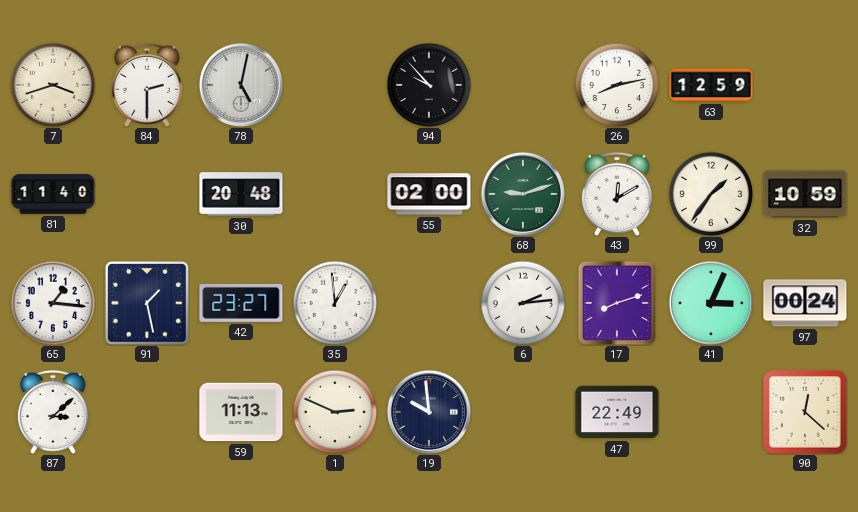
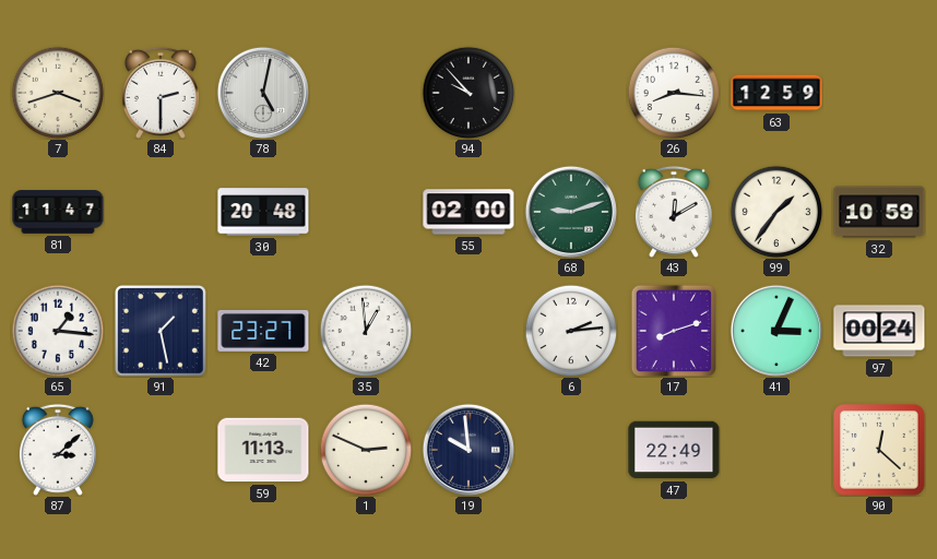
26: 8:13 -> 8:16 (674, 93)
81: 11:40 -> 11:47 (58, 212)
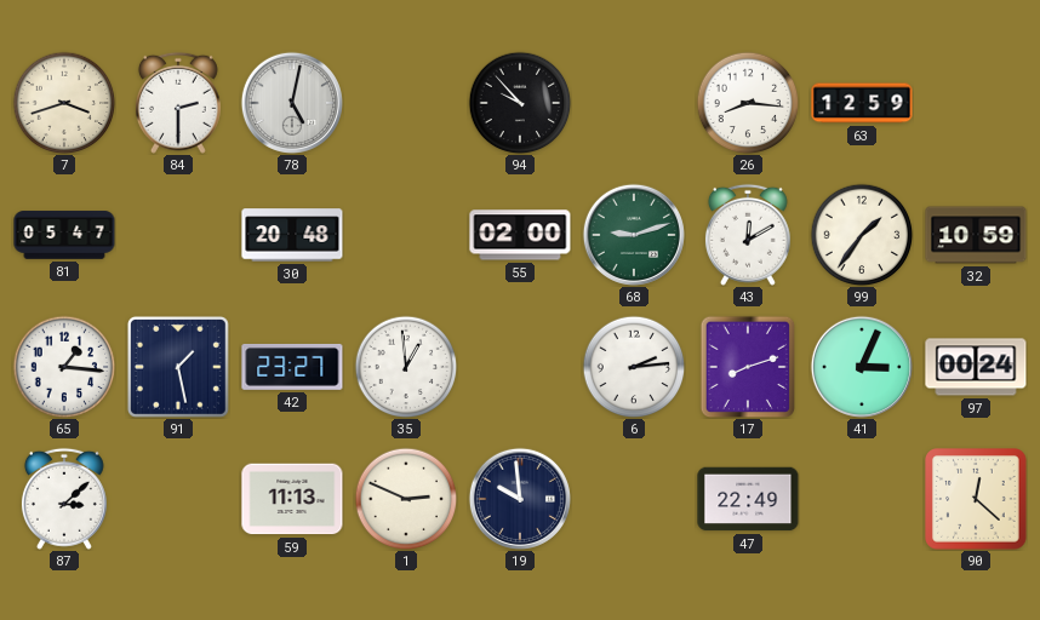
81: 11:47 -> 05:47 (64, 235)
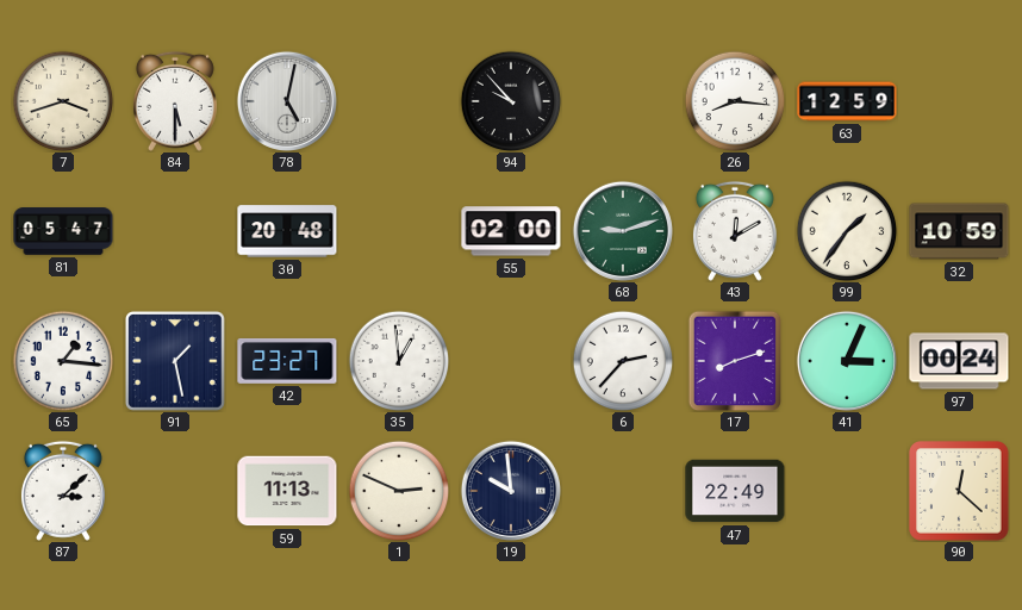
84: 2:30 -> 5:30 (175, 101)
6: 2:14 -> 2:37 (623, 361)
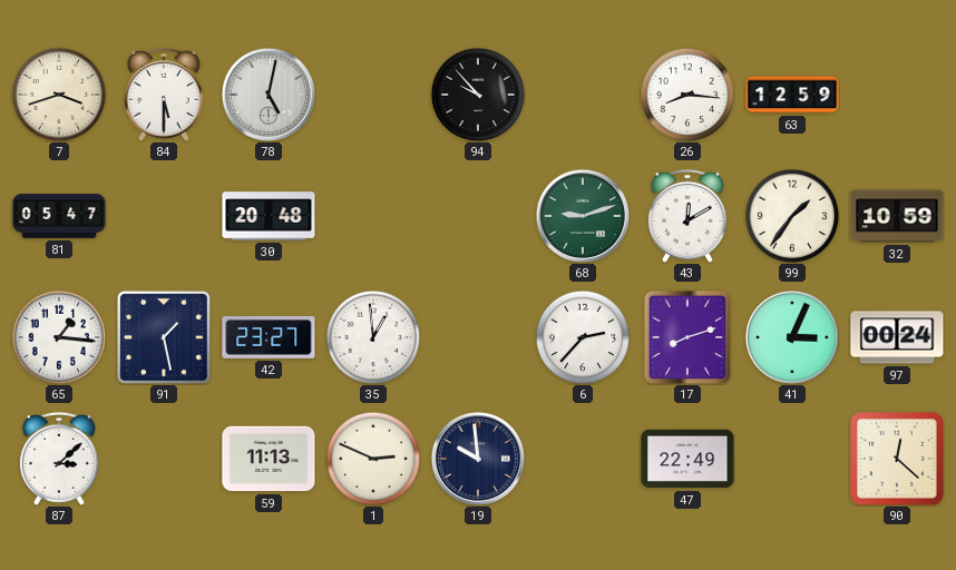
55: 02:00 -> none (511, 231)
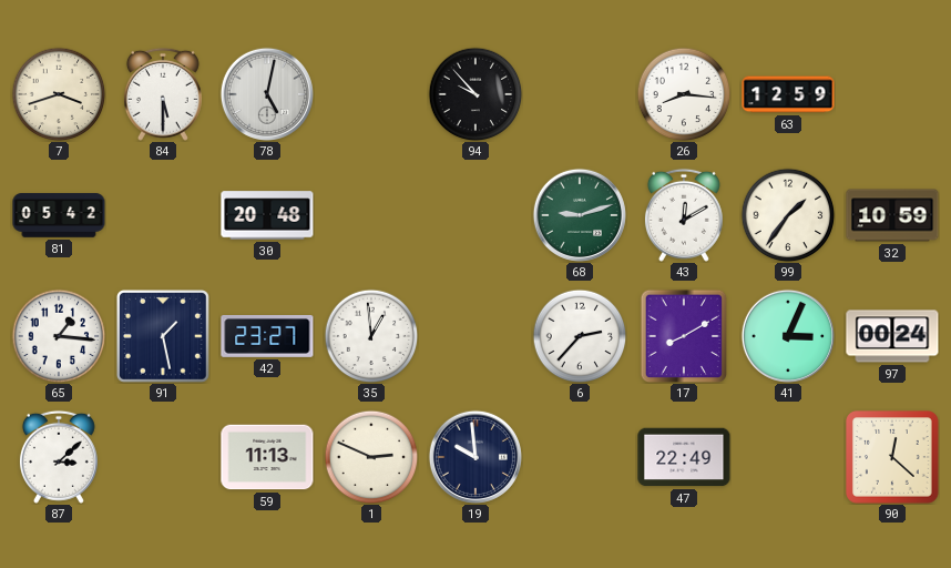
81: 05:47 -> 05:42 (59, 215)
17: 8:12 -> 8:10 (684, 336)
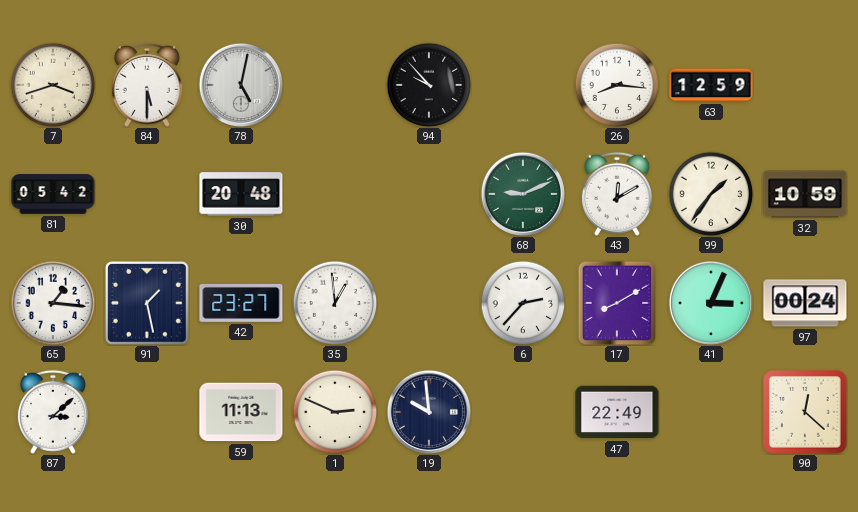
68: 9:12 -> 9:11 (522, 193)
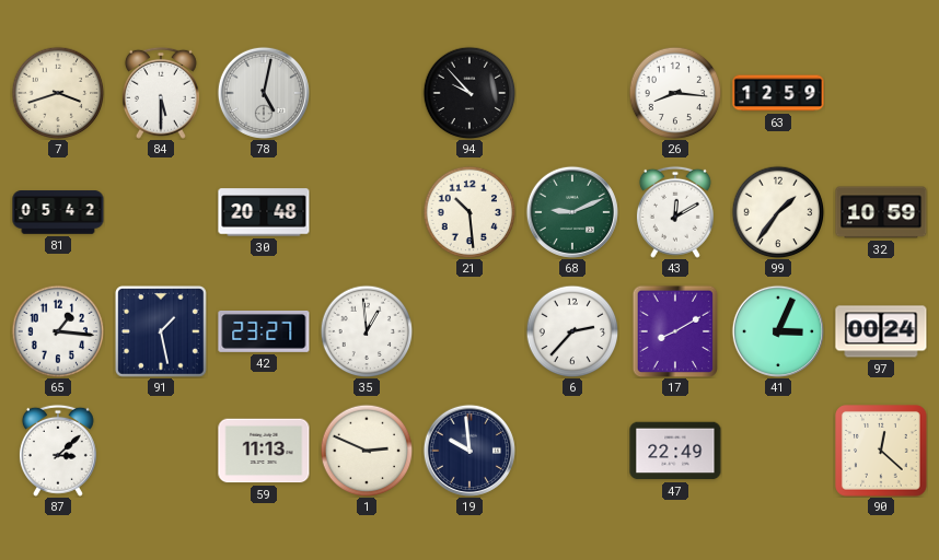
21: none -> 10:29 (469, 212)
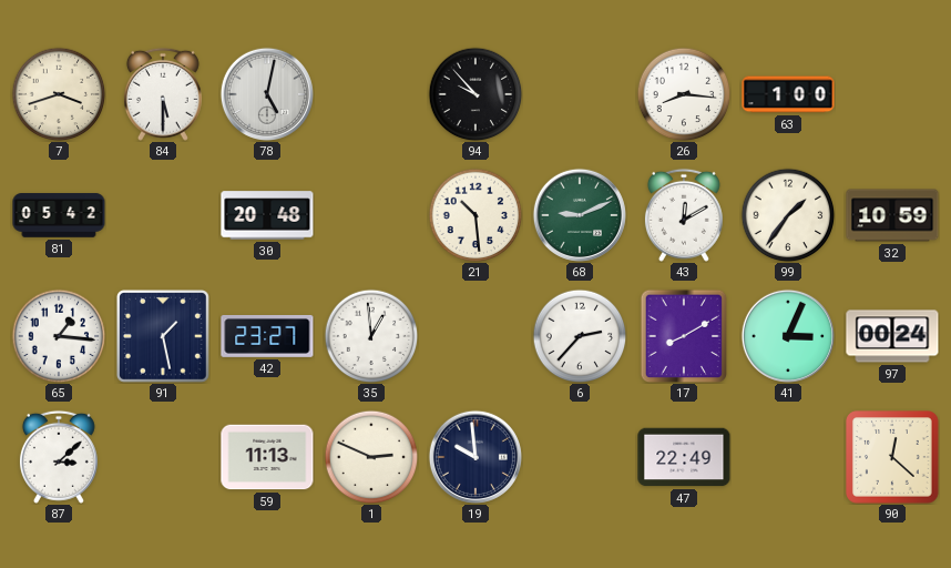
63: 12:59 -> 1:00 (788, 94)
